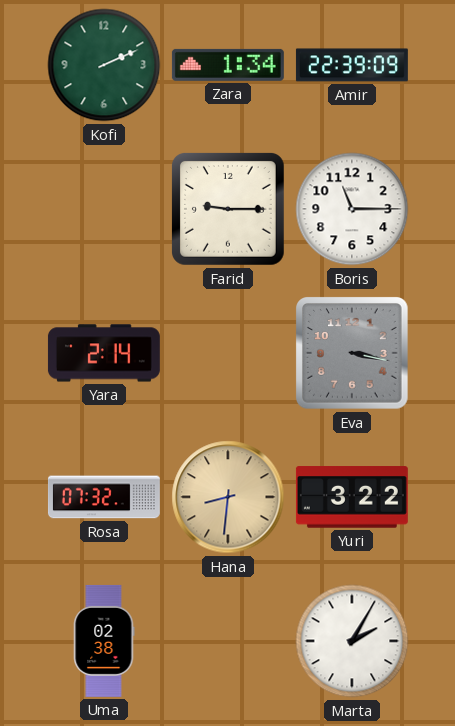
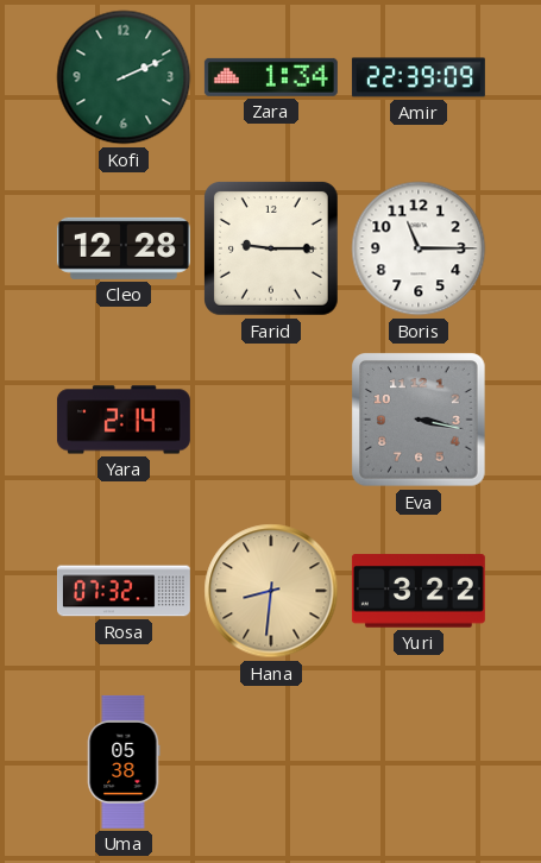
Cleo: none -> 12:28 (124, 248)
Uma: 02:38 -> 05:38 (124, 762)
Marta: 2:05 -> none (352, 641)
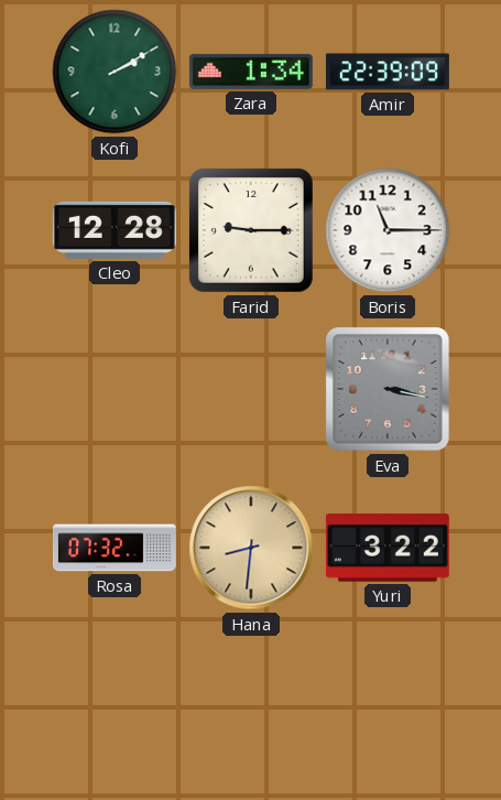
Kofi: 2:11 -> 2:10 (115, 72)
Yara: 2:14 -> none (124, 420)
Uma: 05:38 -> none (124, 762)
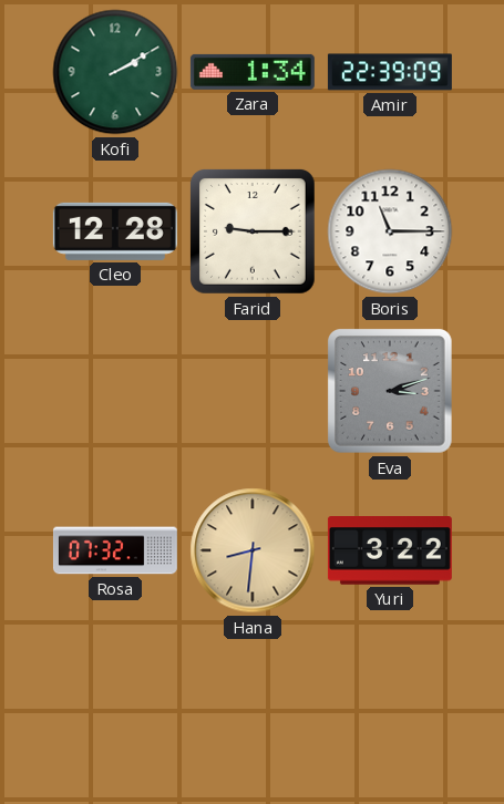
Eva: 3:17 -> 3:12 (391, 392)
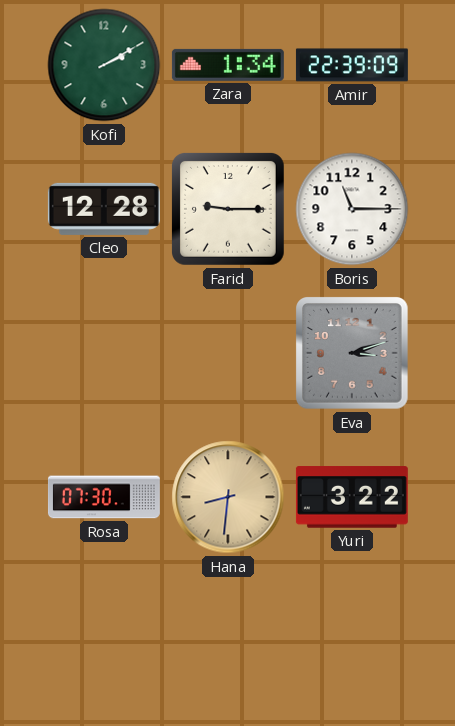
Rosa: 07:32 -> 07:30 (104, 497)
